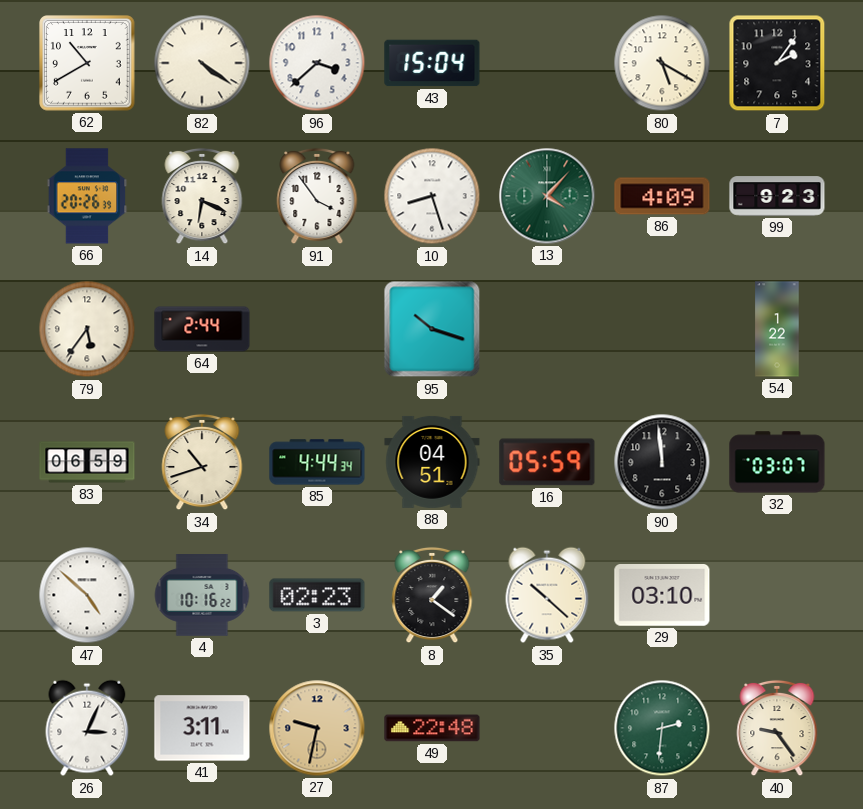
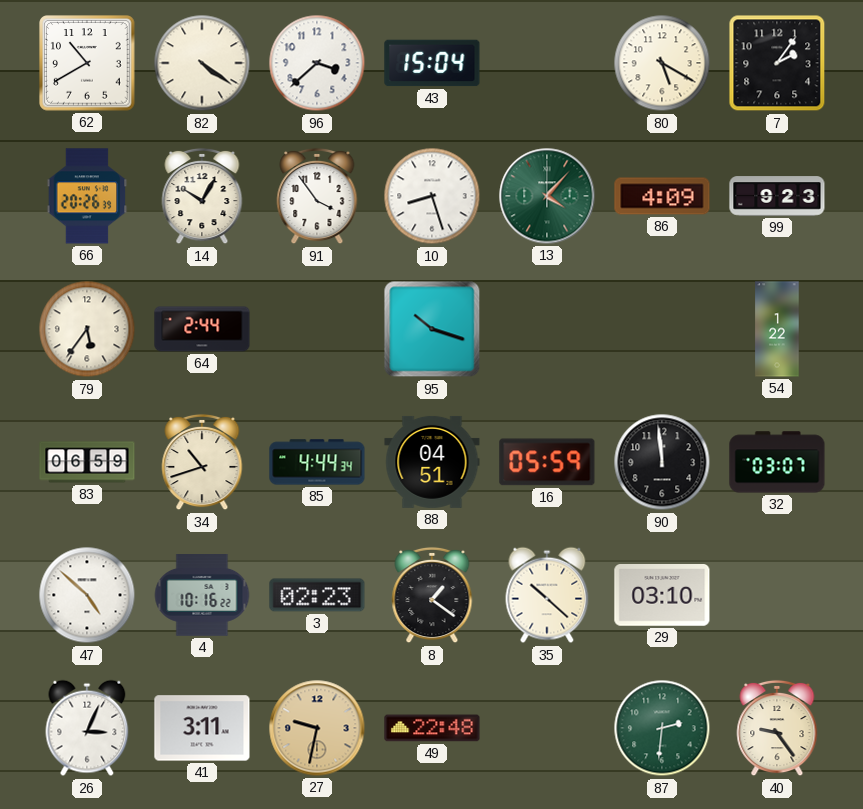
14: 6:19 -> 10:05 (202, 196)
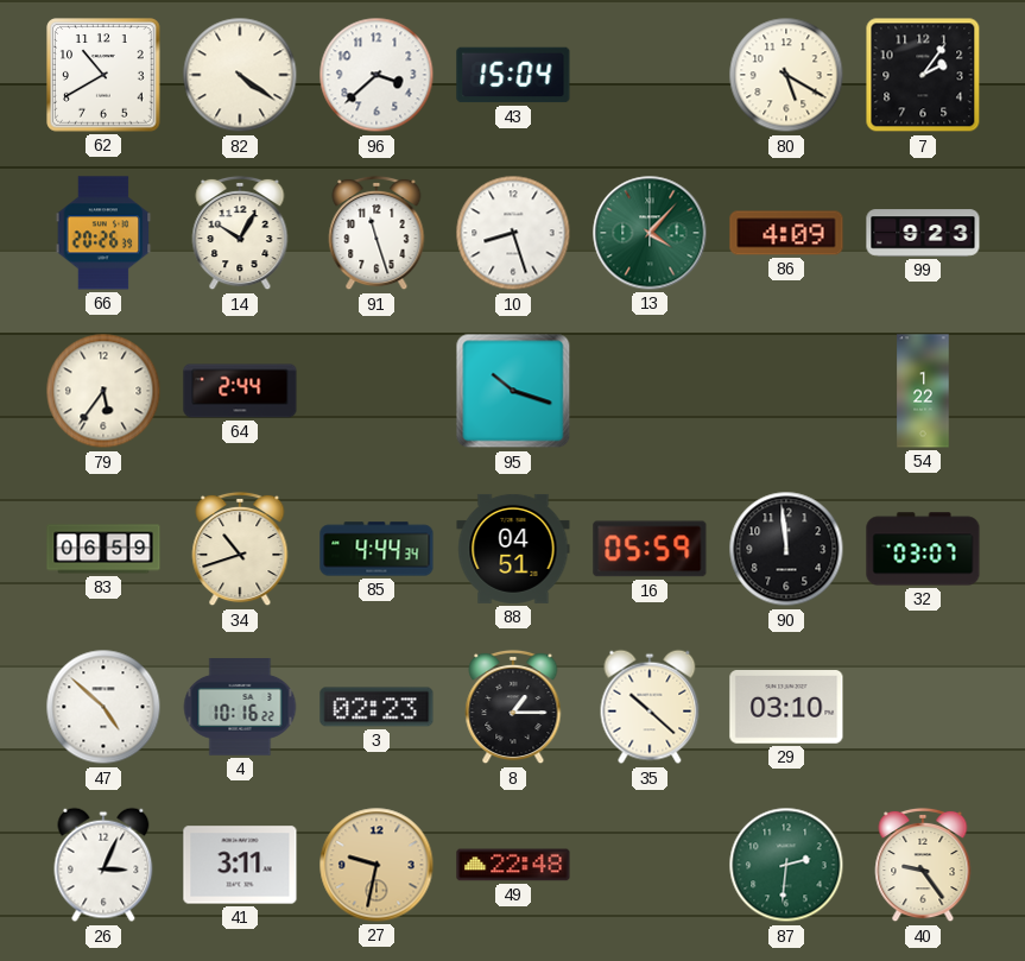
91: 3:54 -> 11:27 (377, 233)
8: 1:21 -> 1:15 (513, 707)
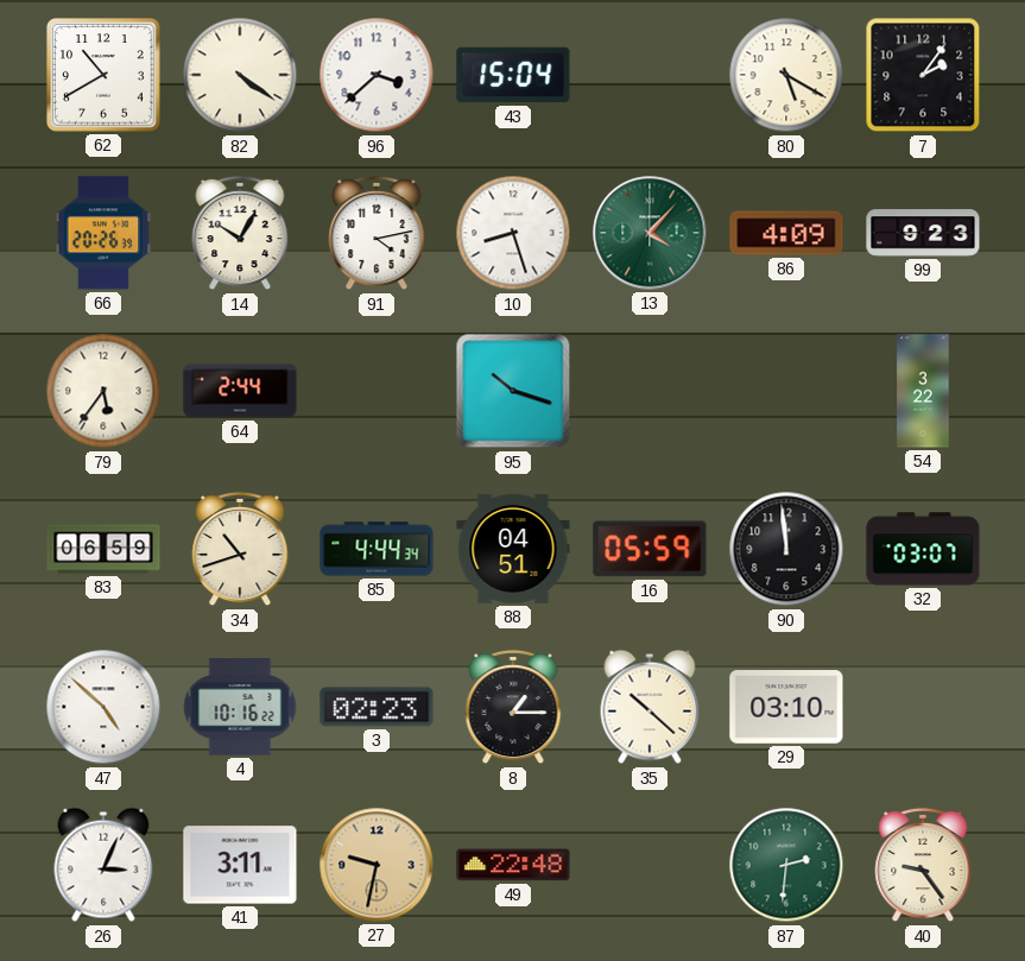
91: 11:27 -> 4:13 (377, 233)
54: 1:22 -> 3:22 (923, 391)
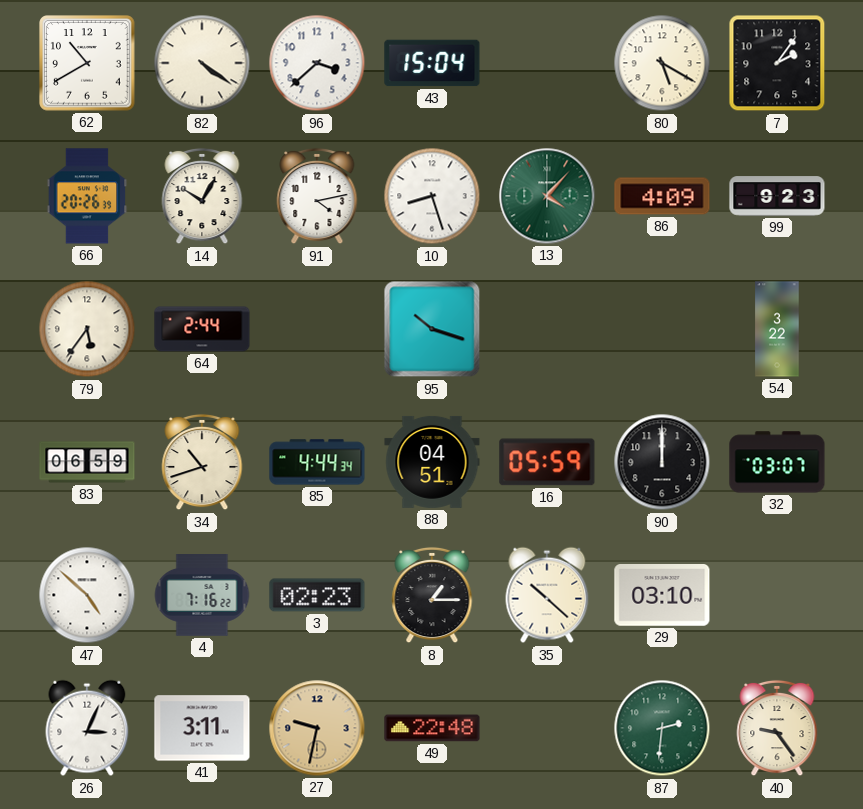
90: 11:59 -> 12:00 (662, 462)
4: 10:16 -> 7:16 (202, 595)
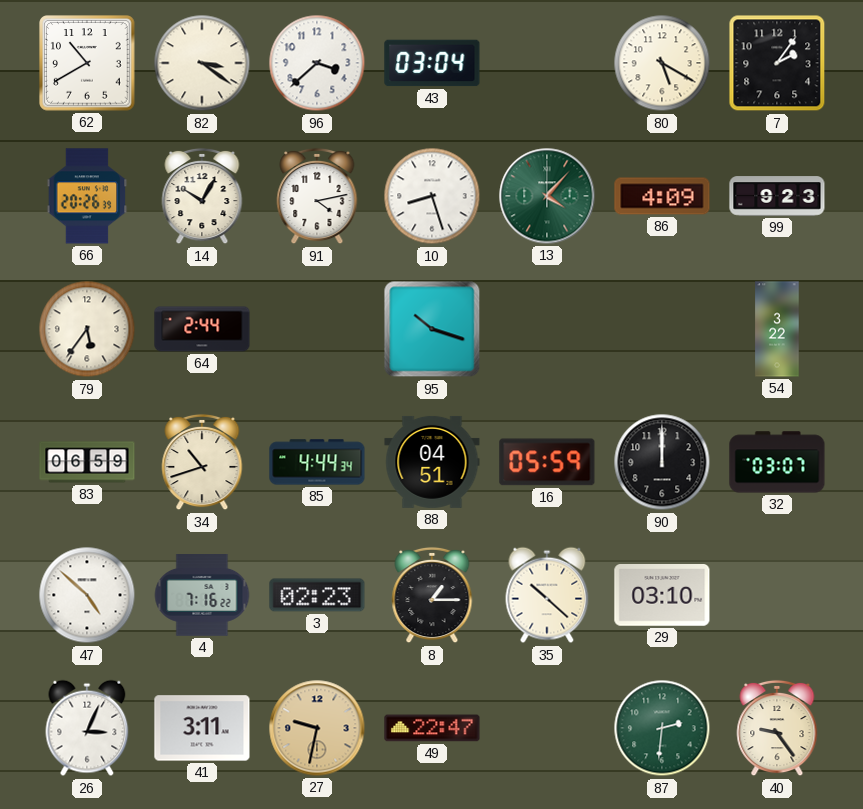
82: 4:21 -> 3:21 (202, 63)
43: 15:04 -> 03:04 (432, 63)
49: 22:48 -> 22:47 (432, 728)
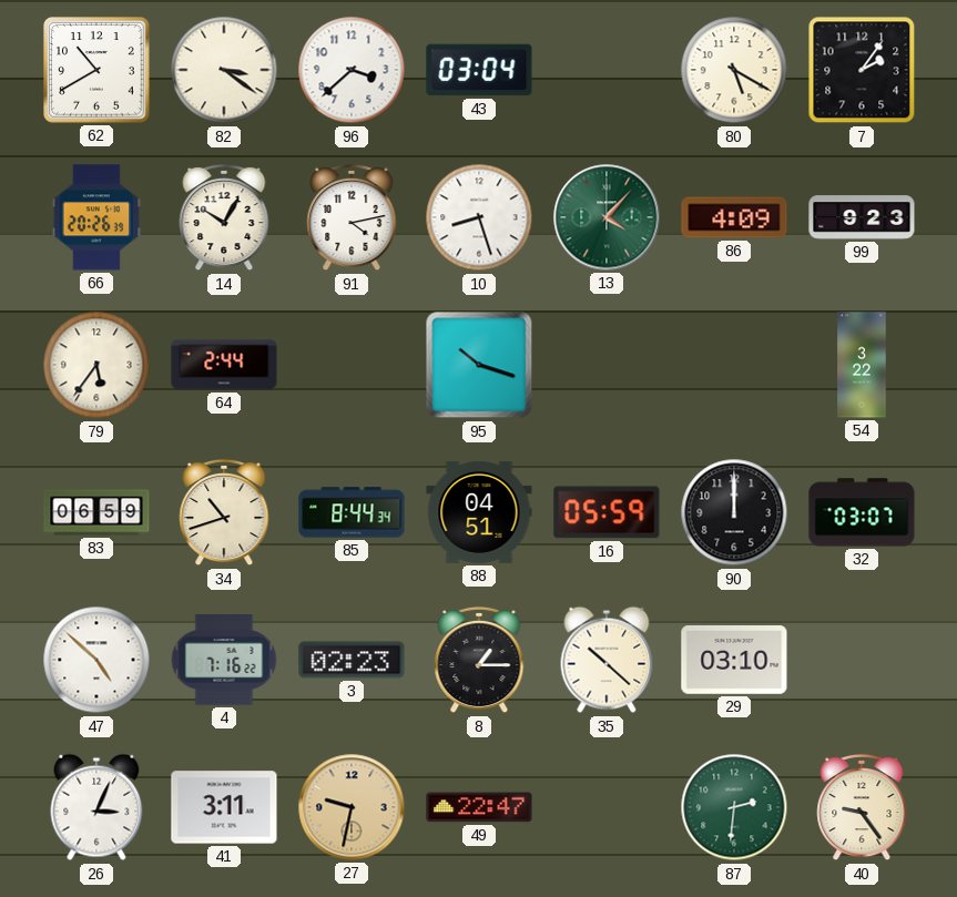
85: 4:44 -> 8:44 (352, 512)
